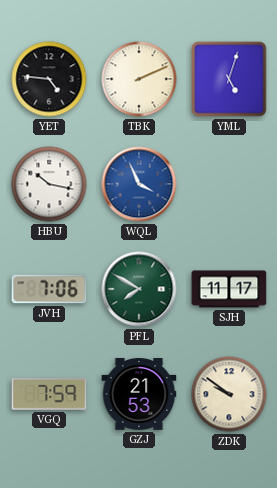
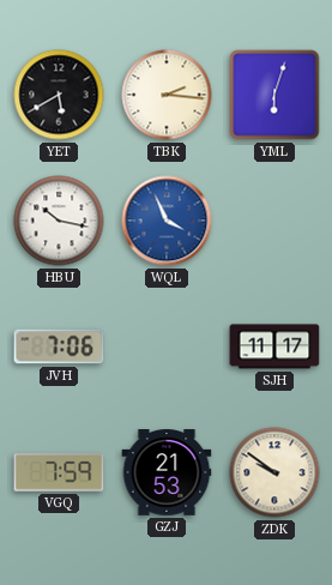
YET: 4:46 -> 5:40 (59, 95)
TBK: 2:11 -> 2:16 (167, 95)
YML: 5:03 -> 6:03 (274, 95)
PFL: 7:50 -> none (139, 289)
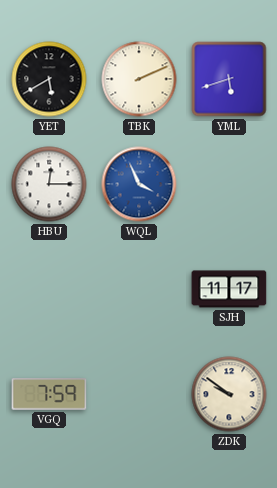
TBK: 2:16 -> 2:11 (139, 79)
YML: 6:03 -> 5:42 (229, 79)
HBU: 10:17 -> 12:15 (49, 184)
JVH: 7:06 -> none (59, 346)
GZJ: 21:53 -> none (167, 474)
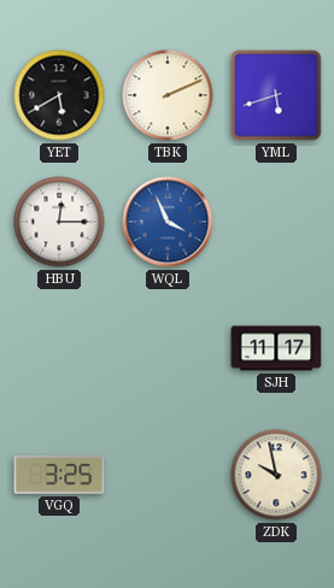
VGQ: 7:59 -> 3:25 (59, 475)
ZDK: 9:51 -> 9:58 (276, 475)
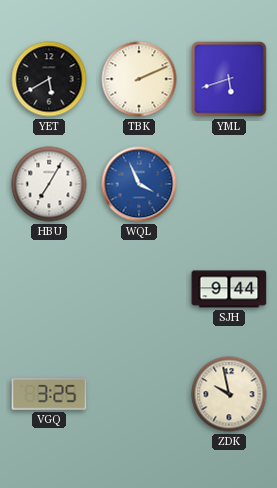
HBU: 12:15 -> 7:05 (49, 184)
SJH: 11:17 -> 9:44 (229, 289)
